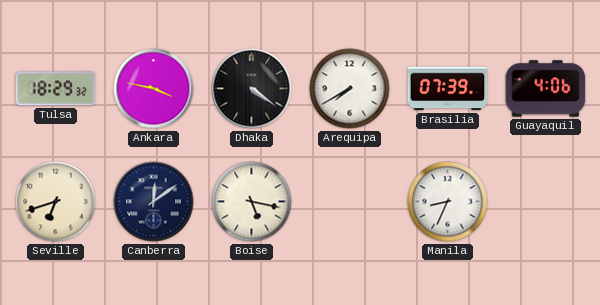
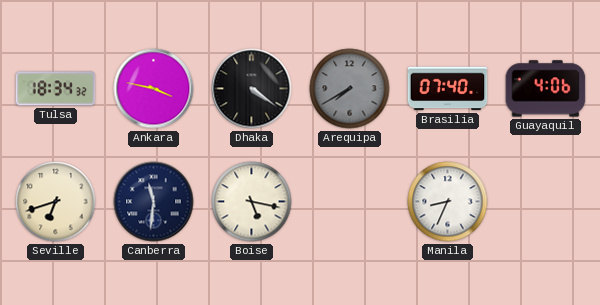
Tulsa: 18:29 -> 18:34 (56, 89)
Arequipa dial: white -> grey (350, 89)
Brasilia: 07:39 -> 07:40 (448, 89)
Canberra: 12:09 -> 11:31 (154, 202)
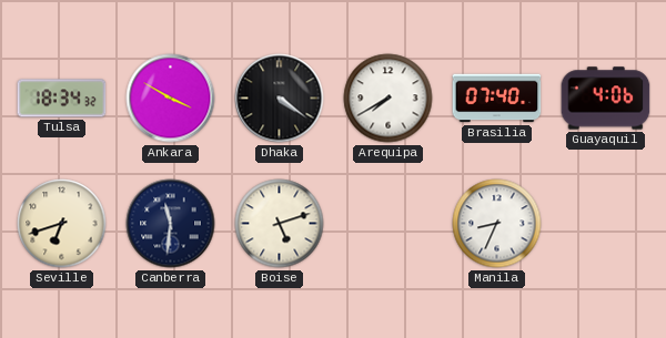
Ankara: 3:47 -> 3:50 (171, 99)
Arequipa dial: grey -> white (389, 99)
Boise: 5:17 -> 5:12 (280, 224)
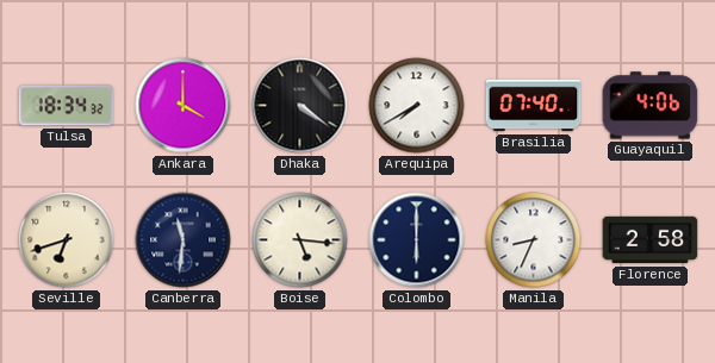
Ankara: 3:50 -> 4:00 (184, 106)
Boise: 5:12 -> 5:16 (300, 240)
Colombo: none -> 6:00 (417, 240)
Florence: none -> 2:58 (651, 240)
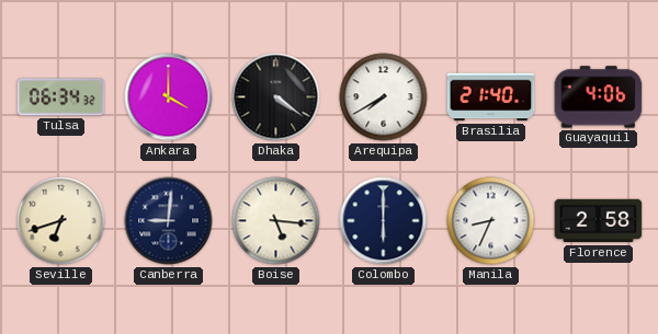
Tulsa: 18:34 -> 06:34 (61, 97)
Brasilia: 07:40 -> 21:40 (491, 97)
Canberra: 11:31 -> 9:01 (169, 221)
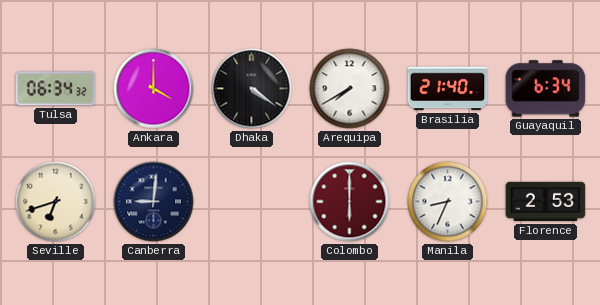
Guayaquil: 4:06 -> 6:34 (546, 89)
Boise: 5:16 -> none (276, 221)
Colombo dial: navy -> burgundy (350, 202)
Florence: 2:58 -> 2:53 (546, 202)
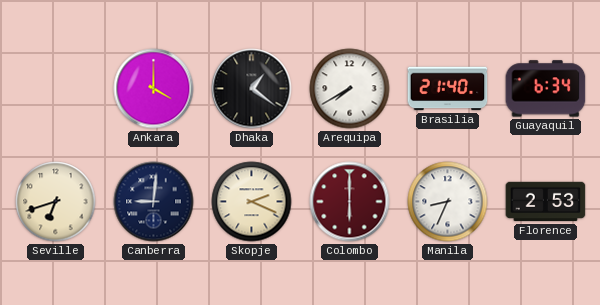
Tulsa: 06:34 -> none (56, 89)
Dhaka: 4:21 -> 1:21 (252, 89)
Skopje: none -> 2:19 (252, 202)
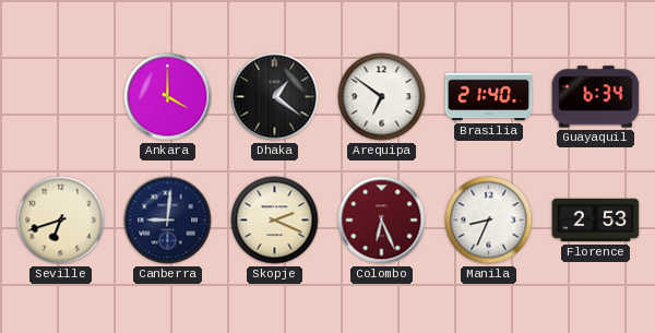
Arequipa: 7:40 -> 6:51 (382, 97)
Colombo: 6:00 -> 6:26 (382, 221)
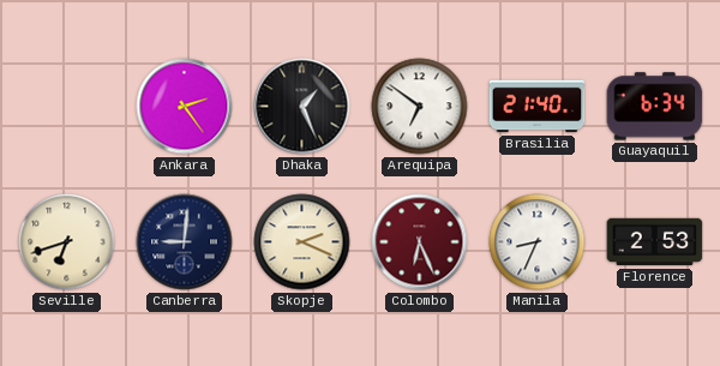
Ankara: 4:00 -> 2:24 (185, 107)
Dhaka: 1:21 -> 1:26 (302, 107)
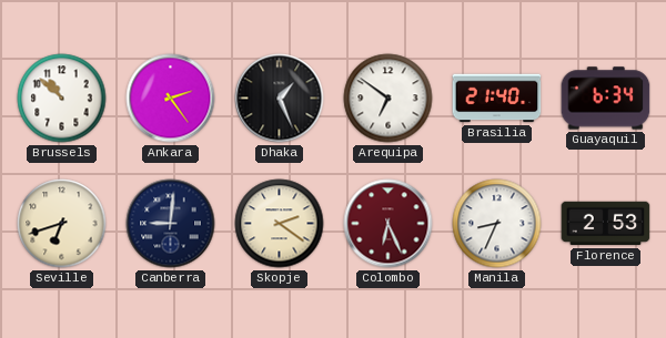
Brussels: none -> 10:52 (62, 99)
Skopje: 2:19 -> 2:21 (280, 224)
